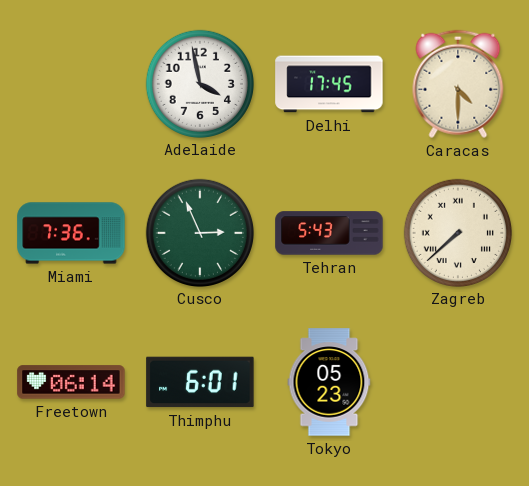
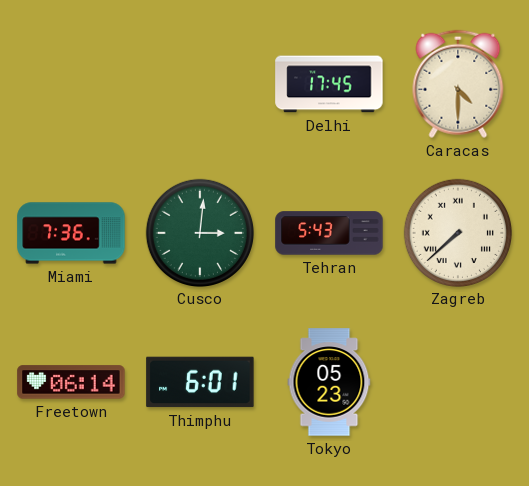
Adelaide: 3:58 -> none (199, 83)
Cusco: 2:56 -> 3:01 (199, 232)
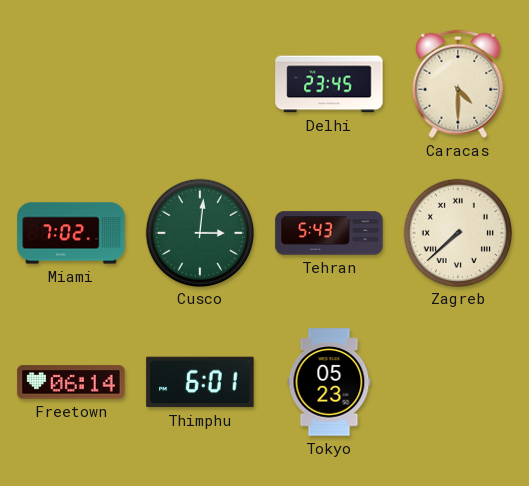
Delhi: 17:45 -> 23:45 (329, 84)
Miami: 7:36 -> 7:02 (71, 233)
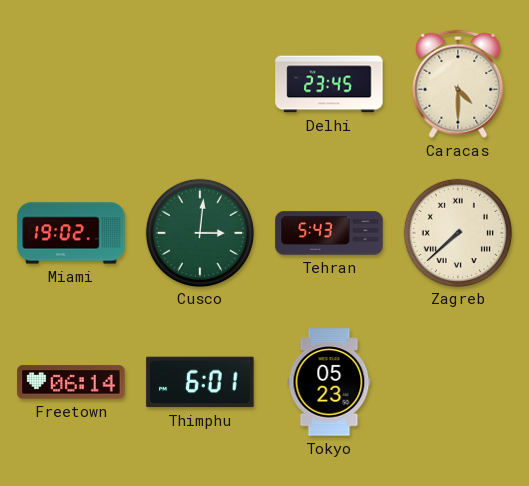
Miami: 7:02 -> 19:02 (71, 233)
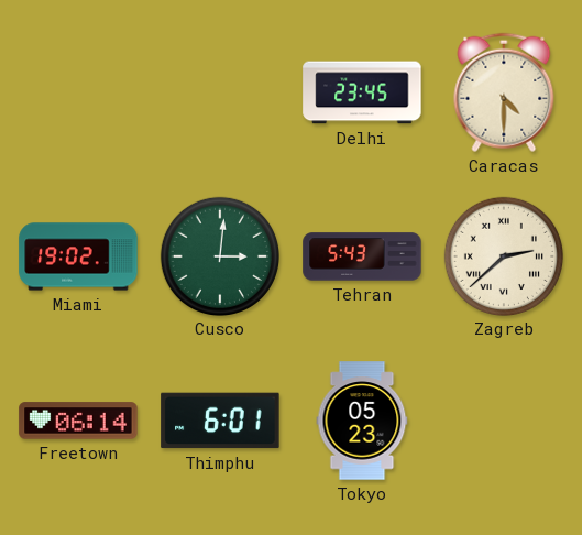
Zagreb: 7:38 -> 2:38 (503, 255)
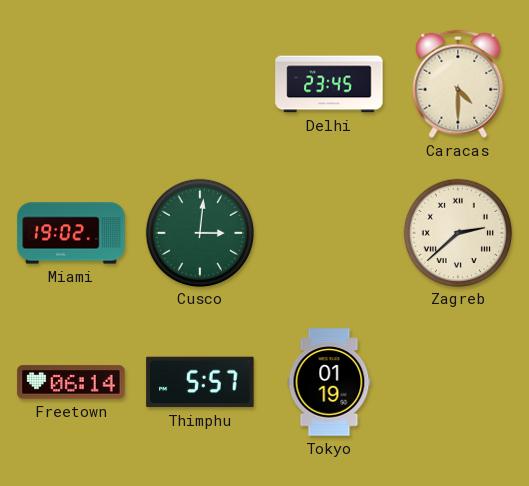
Tehran: 5:43 -> none (362, 256)
Thimphu: 6:01 -> 5:57 (200, 382)
Tokyo: 05:23 -> 01:19 (329, 382)
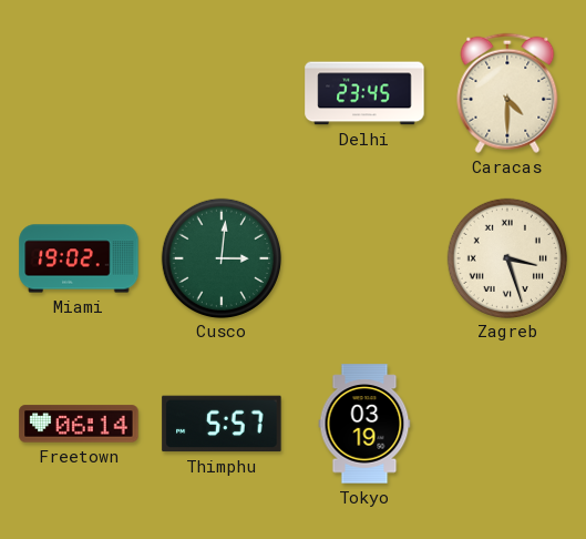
Zagreb: 2:38 -> 3:27 (506, 257)
Tokyo: 01:19 -> 03:19 (364, 424)
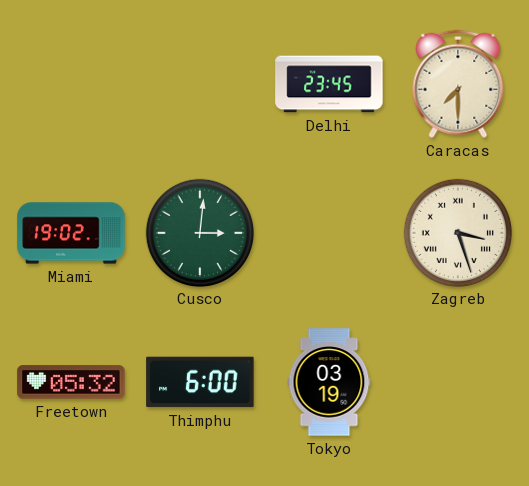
Caracas: 4:30 -> 7:30 (458, 84)
Freetown: 06:14 -> 05:32 (71, 382)
Thimphu: 5:57 -> 6:00 (200, 382)
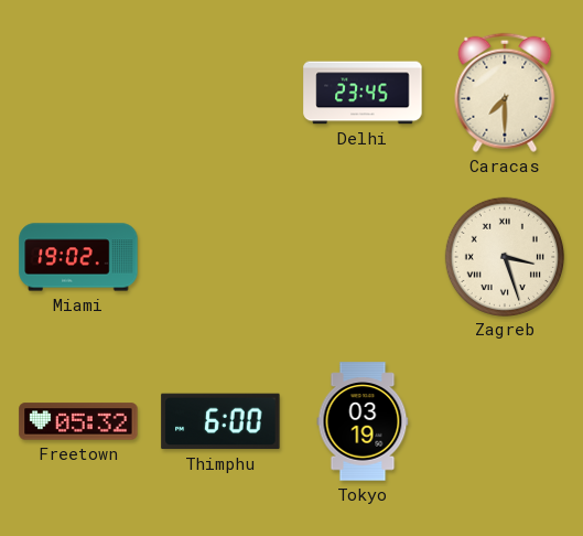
Cusco: 3:01 -> none (199, 232)
